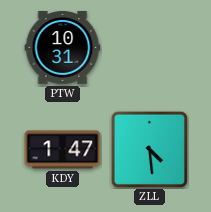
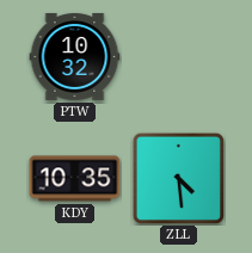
PTW: 10:31 -> 10:32 (75, 56)
KDY: 1:47 -> 10:35 (75, 179)
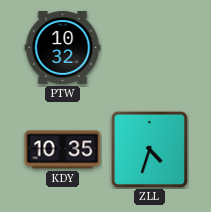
ZLL: 4:29 -> 4:33 (149, 149)
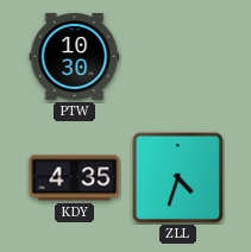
PTW: 10:32 -> 10:30 (75, 56)
KDY: 10:35 -> 4:35 (75, 178)
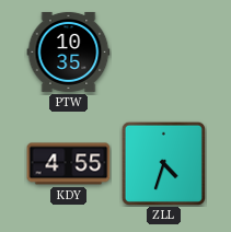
PTW: 10:30 -> 10:35 (69, 51)
KDY: 4:35 -> 4:55 (69, 164)
